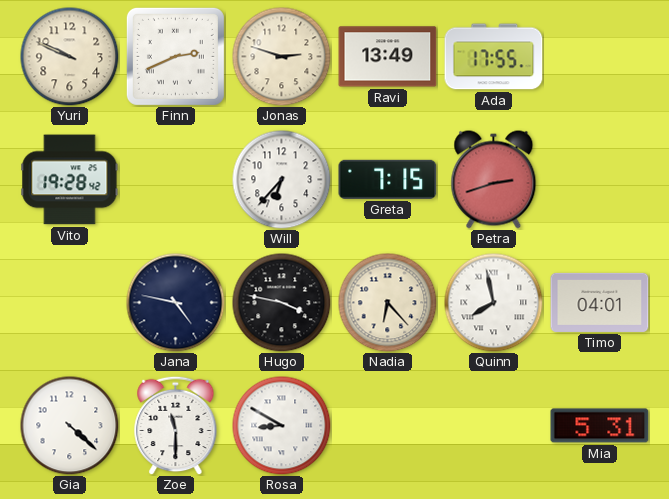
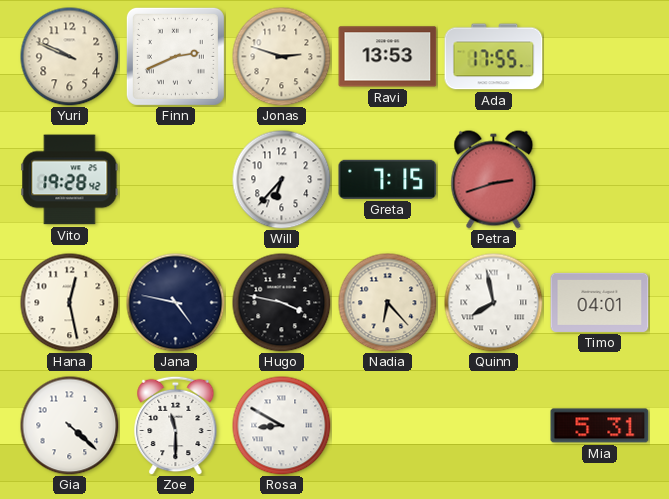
Ravi: 13:49 -> 13:53 (388, 57)
Hana: none -> 12:28 (70, 303)
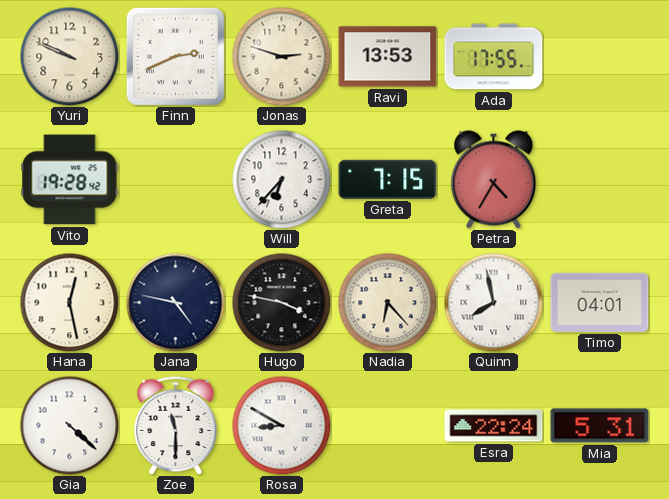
Petra: 2:42 -> 4:35 (494, 180)
Esra: none -> 22:24 (494, 426)
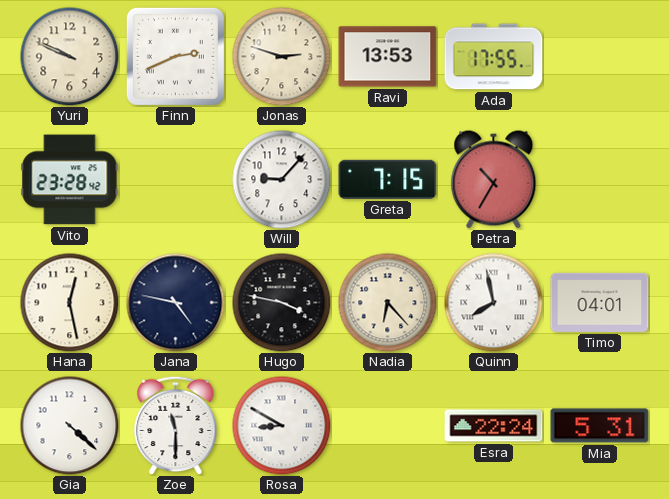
Vito: 19:28 -> 23:28 (70, 180)
Will: 6:37 -> 9:07 (282, 180)
Petra: 4:35 -> 10:35 (494, 180)
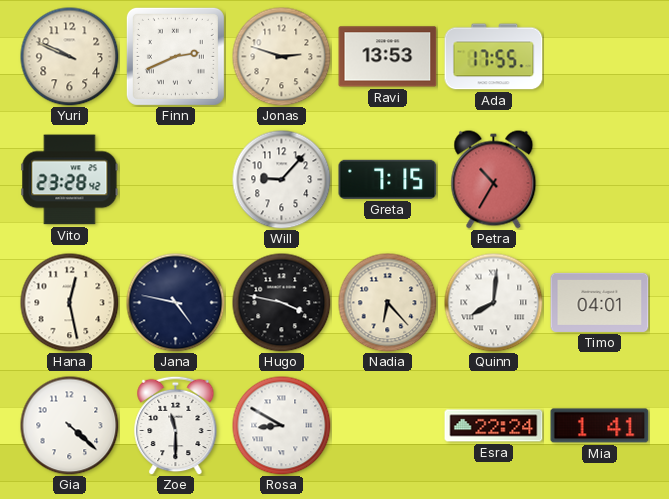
Quinn: 7:58 -> 8:01 (494, 303)
Mia: 5:31 -> 1:41 (600, 426)
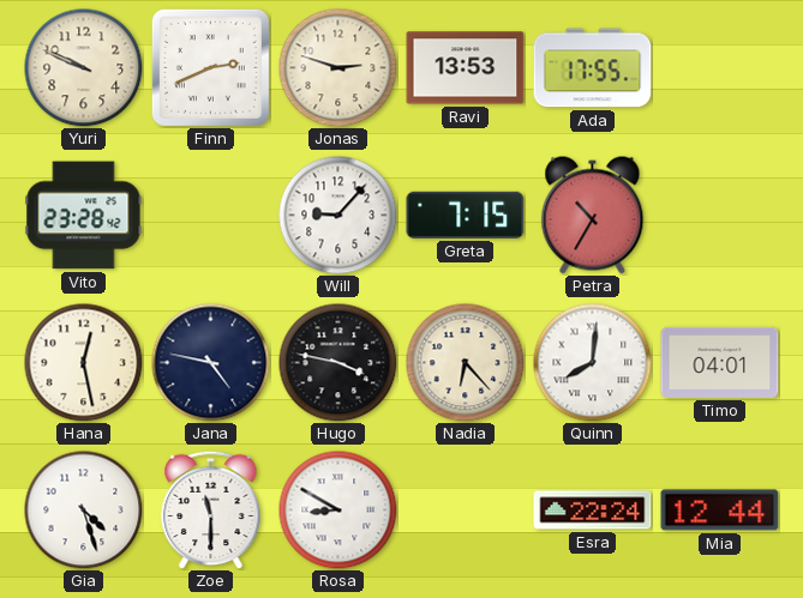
Gia: 4:22 -> 4:27 (84, 511)
Mia: 1:41 -> 12:44 (720, 511)
